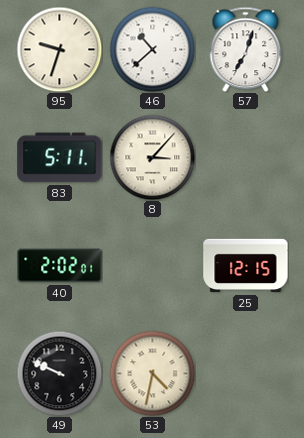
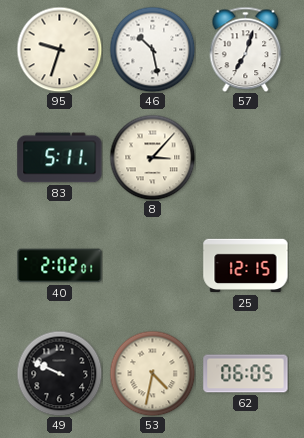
46: 10:38 -> 10:28 (152, 49)
62: none -> 06:05 (246, 374)
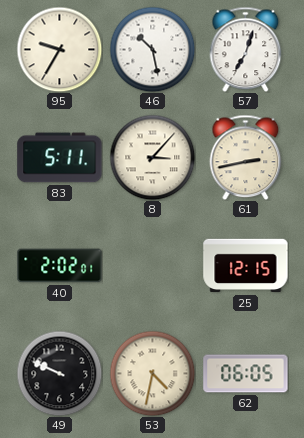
95: 9:33 -> 9:35 (59, 49)
61: none -> 2:43 (246, 157)
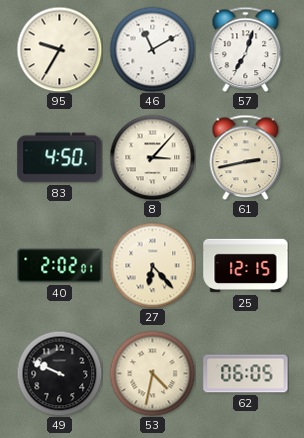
46: 10:28 -> 11:10 (152, 49)
83: 5:11 -> 4:50 (60, 158)
27: none -> 6:23 (152, 265)
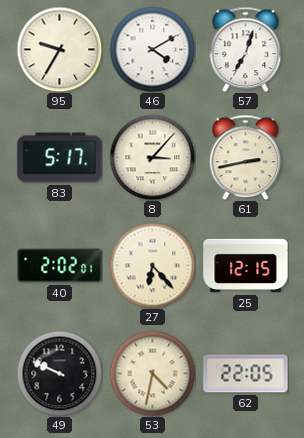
46: 11:10 -> 4:10 (152, 49)
83: 4:50 -> 5:17 (60, 158)
62: 06:05 -> 22:05 (246, 374)
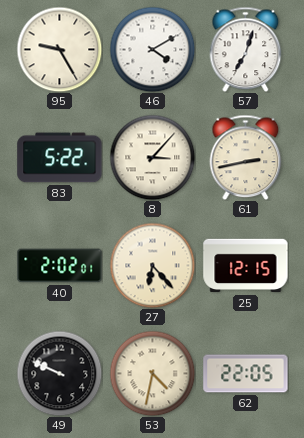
95: 9:35 -> 9:25 (59, 49)
83: 5:17 -> 5:22 (60, 158)
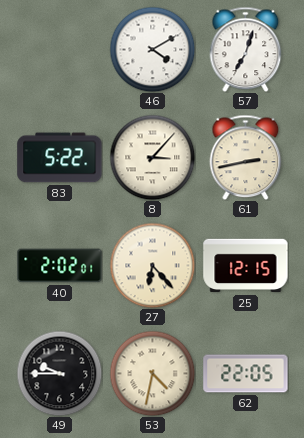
95: 9:25 -> none (59, 49)
49: 9:49 -> 9:45 (59, 373)
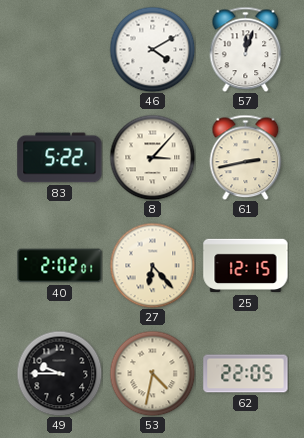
57: 7:03 -> 12:03 (246, 49)
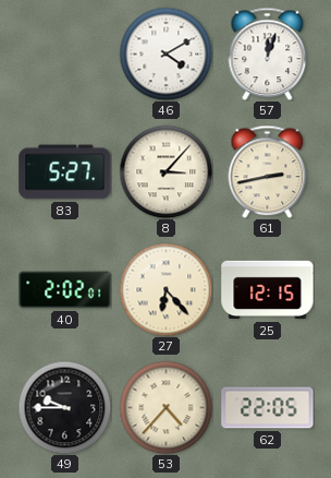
83: 5:22 -> 5:27 (65, 172)
53: 4:32 -> 4:37 (165, 407)
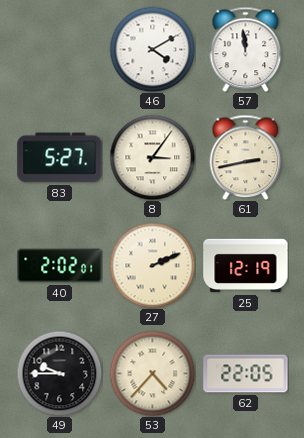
57: 12:03 -> 11:59 (246, 49)
8: 3:07 -> 3:06 (152, 157)
27: 6:23 -> 2:11 (152, 265)
25: 12:15 -> 12:19 (246, 266)
